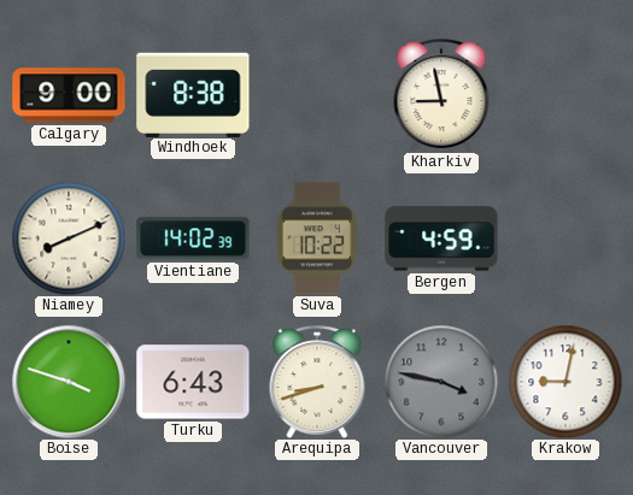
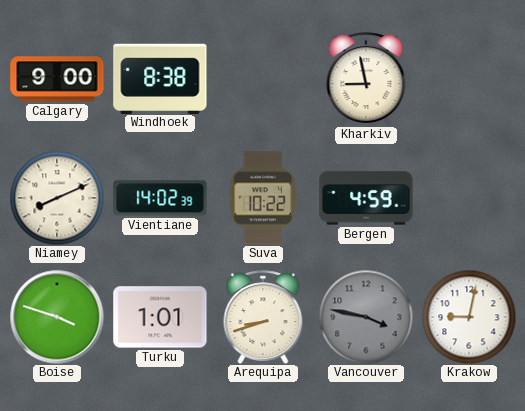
Turku: 6:43 -> 1:01 (160, 317)
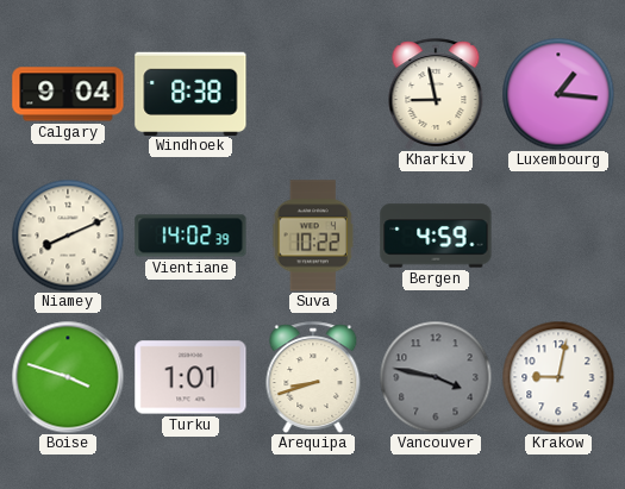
Calgary: 9:00 -> 9:04 (68, 94)
Luxembourg: none -> 1:16 (558, 94)
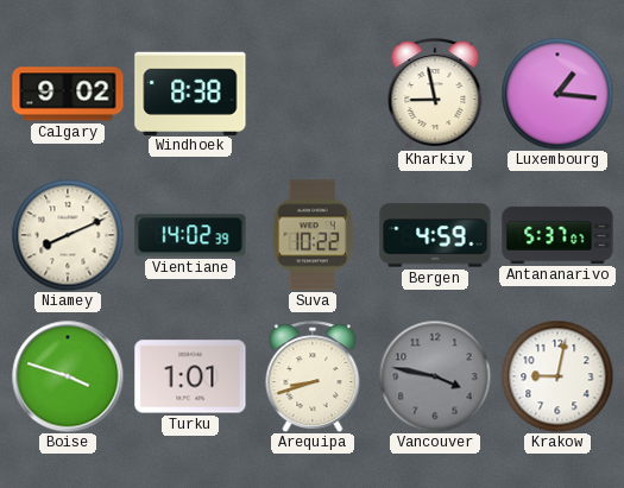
Calgary: 9:04 -> 9:02 (68, 94)
Antananarivo: none -> 5:37 (557, 235)
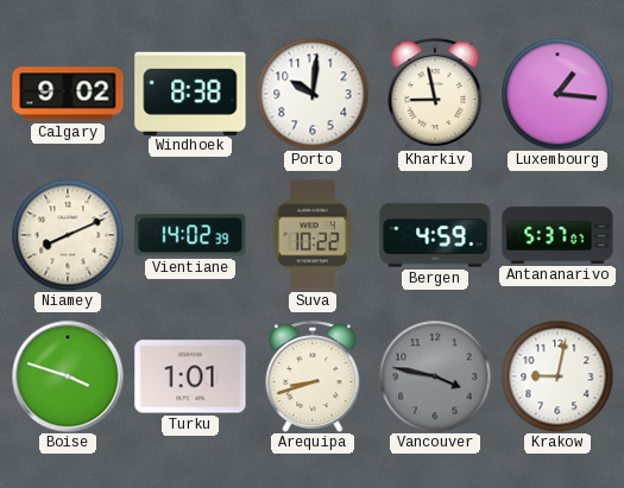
Porto: none -> 10:01 (313, 94)
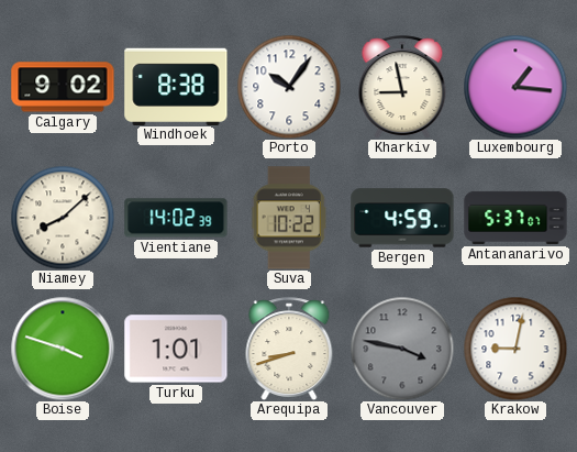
Porto: 10:01 -> 10:06 (289, 87)
Niamey: 8:11 -> 8:08 (63, 218)
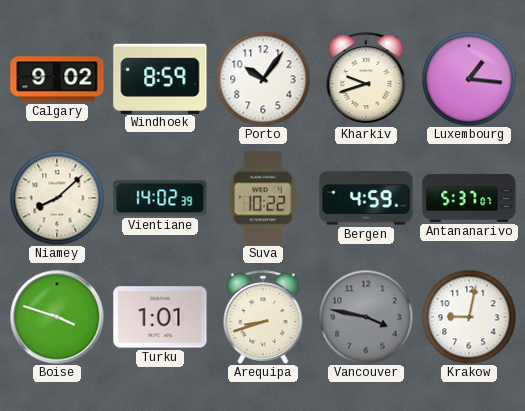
Windhoek: 8:38 -> 8:59 (160, 78)
Kharkiv: 8:58 -> 9:42 (366, 79)
